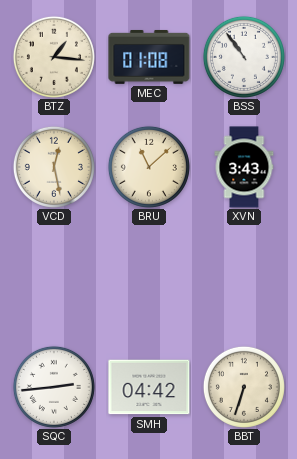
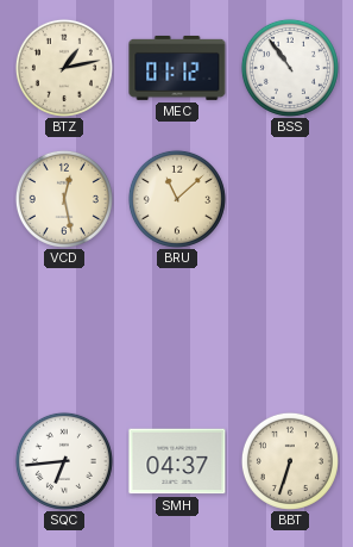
BTZ: 1:16 -> 1:13 (64, 68)
MEC: 01:08 -> 01:12 (177, 68)
XVN: 3:43 -> none (244, 167)
SQC: 2:44 -> 6:44 (64, 461)
SMH: 04:42 -> 04:37 (177, 461)
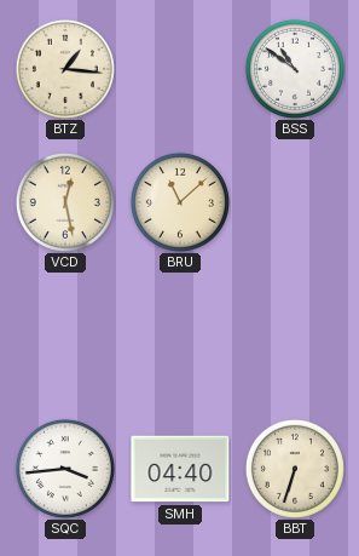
BTZ: 1:13 -> 1:16 (65, 69)
MEC: 01:12 -> none (177, 68)
BSS: 10:54 -> 10:51 (295, 69)
SQC: 6:44 -> 3:44 (65, 469)
SMH: 04:37 -> 04:40 (180, 469)
